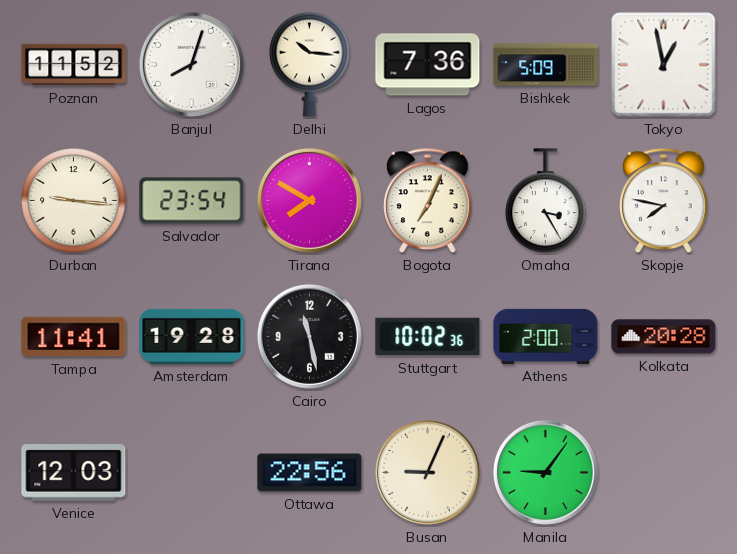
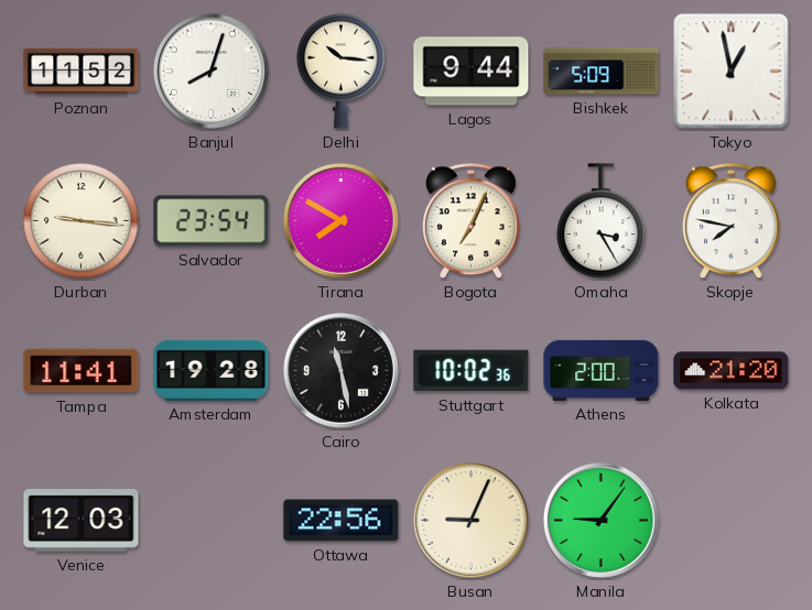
Lagos: 7:36 -> 9:44 (472, 72)
Kolkata: 20:28 -> 21:20 (732, 371)
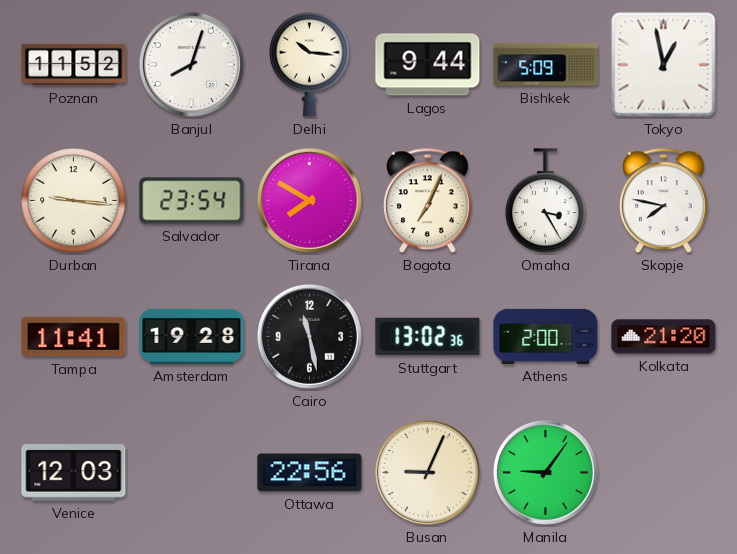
Stuttgart: 10:02 -> 13:02 (428, 337)
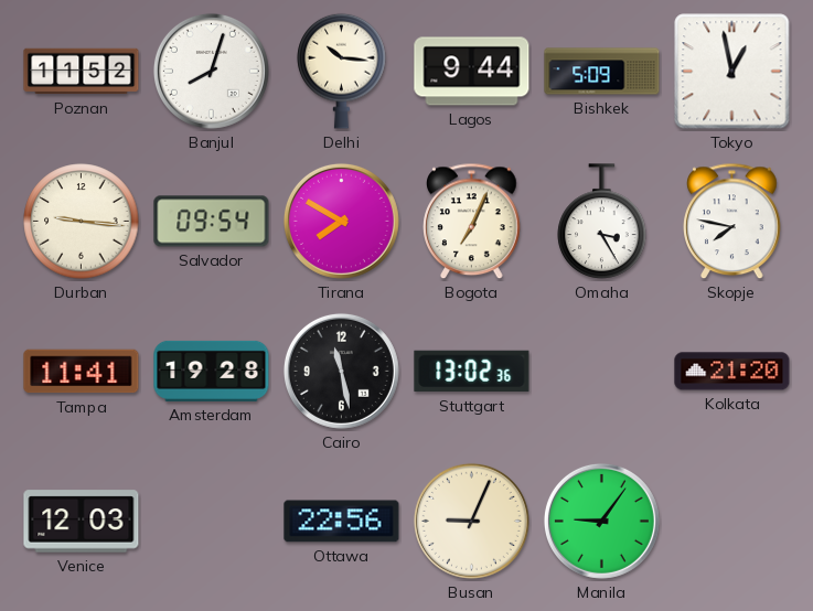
Salvador: 23:54 -> 09:54 (212, 222)
Athens: 2:00 -> none (546, 336)
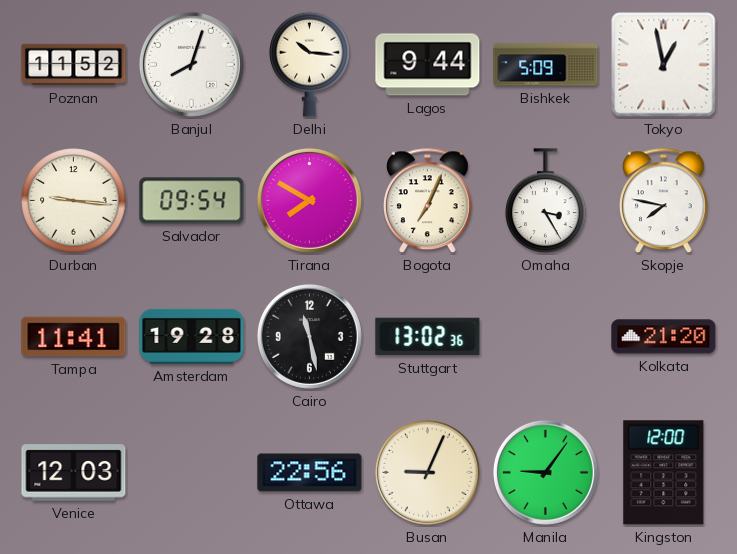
Kingston: none -> 12:00 (664, 473)
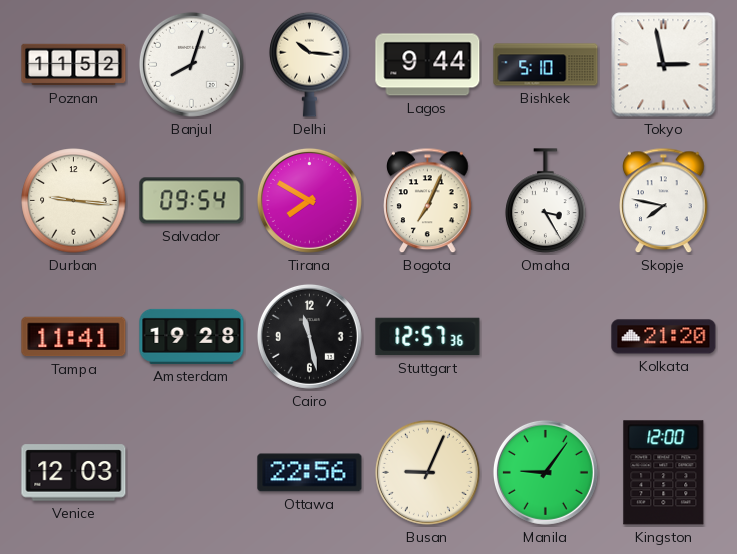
Bishkek: 5:09 -> 5:10 (546, 65)
Tokyo: 12:58 -> 2:58 (664, 65)
Stuttgart: 13:02 -> 12:57 (428, 337)
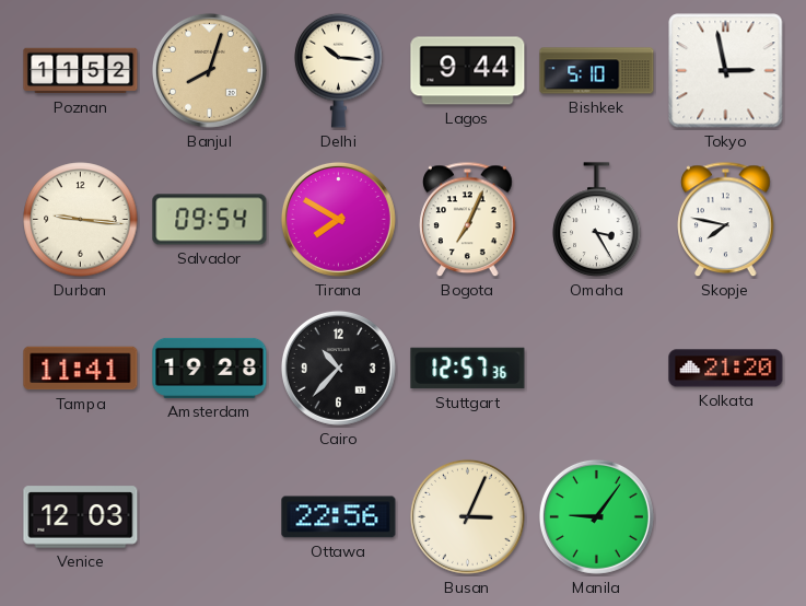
Banjul dial: white -> champagne (209, 70)
Cairo: 11:28 -> 10:37 (338, 368)
Busan: 9:04 -> 3:04 (467, 516)
Kingston: 12:00 -> none (664, 473)
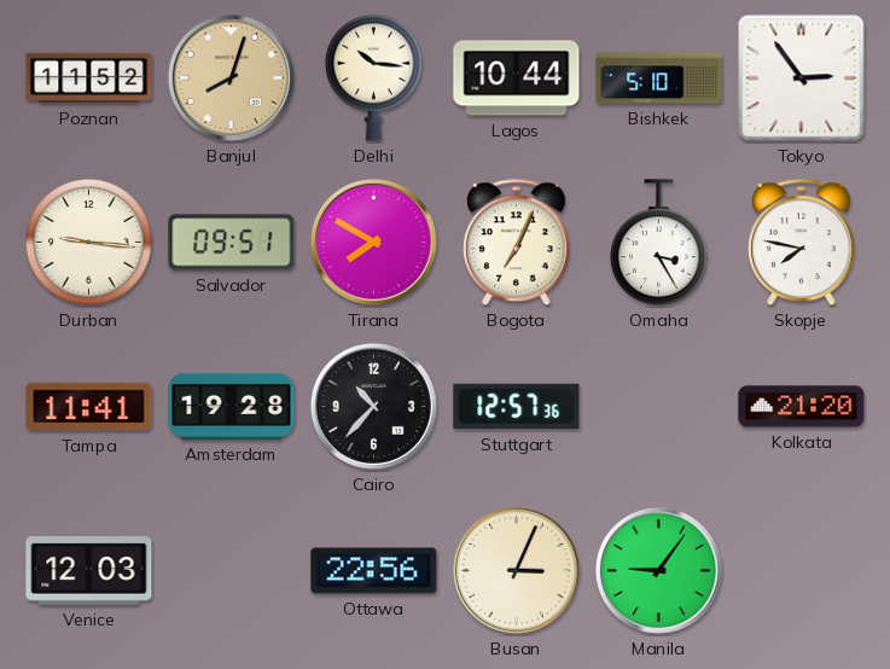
Lagos: 9:44 -> 10:44 (517, 78)
Tokyo: 2:58 -> 2:54 (802, 78)
Salvador: 09:54 -> 09:51 (232, 243)
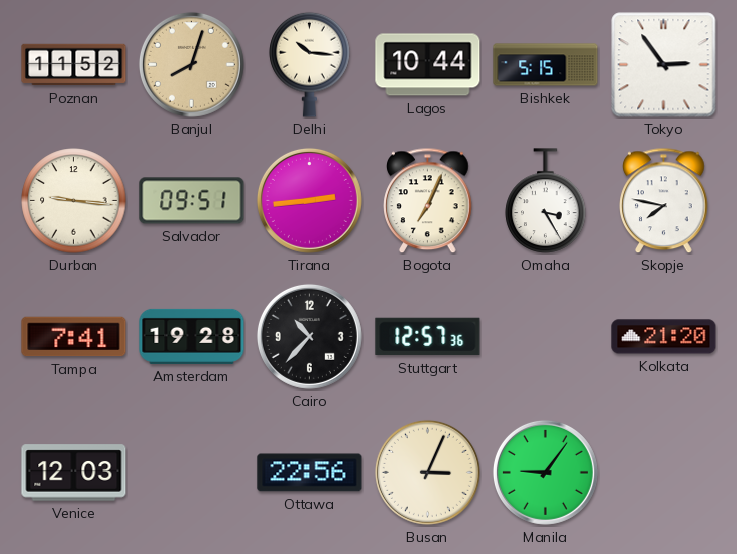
Bishkek: 5:10 -> 5:15 (546, 65)
Tirana: 7:50 -> 2:44 (309, 200)
Tampa: 11:41 -> 7:41 (74, 337)
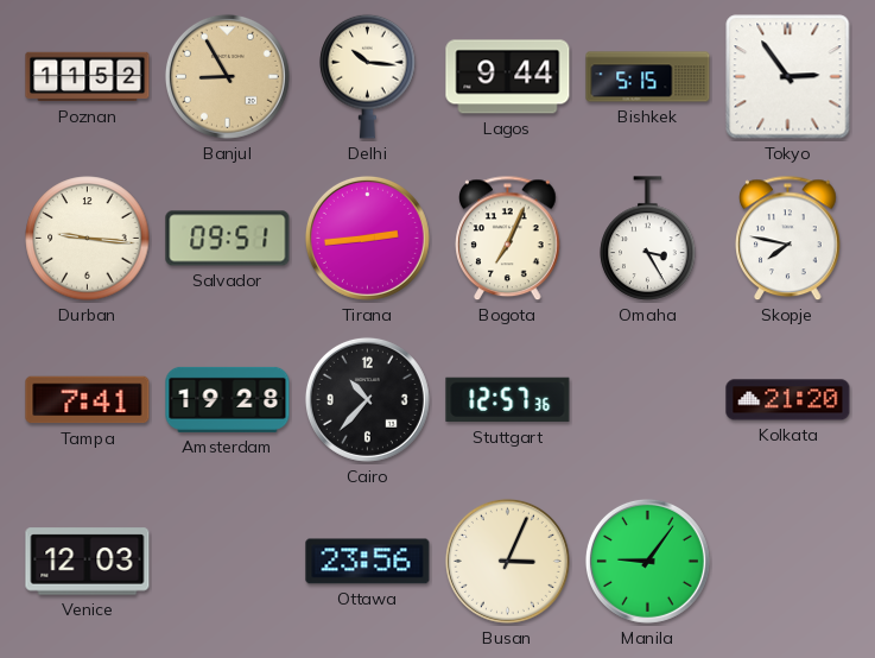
Banjul: 8:03 -> 8:55 (227, 76)
Lagos: 10:44 -> 9:44 (508, 77)
Ottawa: 22:56 -> 23:56 (368, 562)
